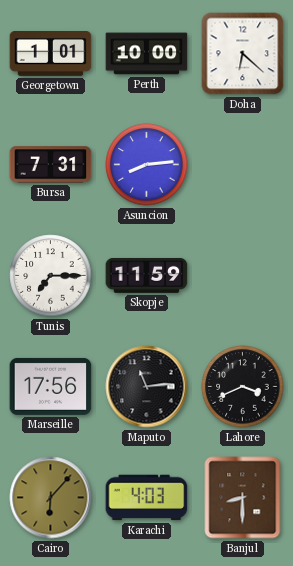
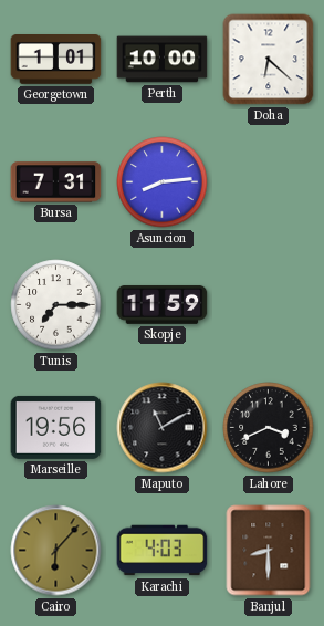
Marseille: 17:56 -> 19:56 (56, 427)
Maputo: 11:14 -> 11:10 (163, 428)
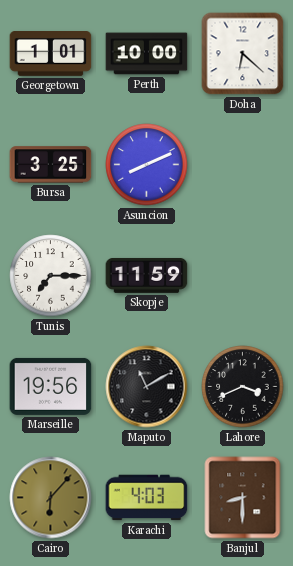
Bursa: 7:31 -> 3:25 (51, 165)
Asuncion: 8:14 -> 8:11 (147, 165)
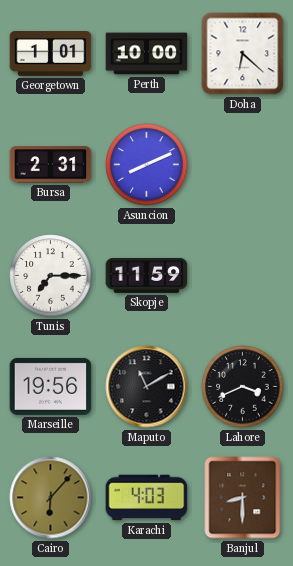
Bursa: 3:25 -> 2:31 (51, 165)
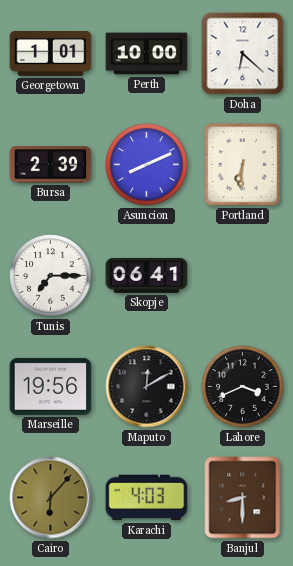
Bursa: 2:31 -> 2:39 (51, 165)
Portland: none -> 6:31 (243, 165)
Skopje: 11:59 -> 06:41 (147, 275)
Maputo: 11:10 -> 12:10 (147, 387)
